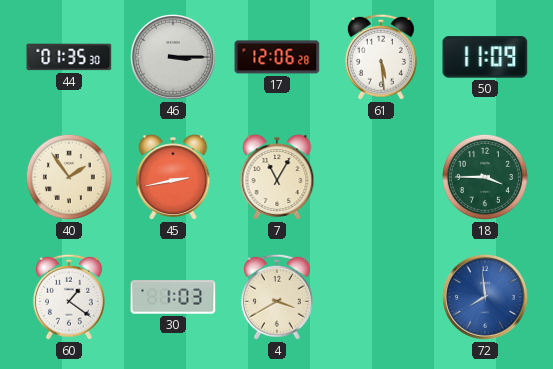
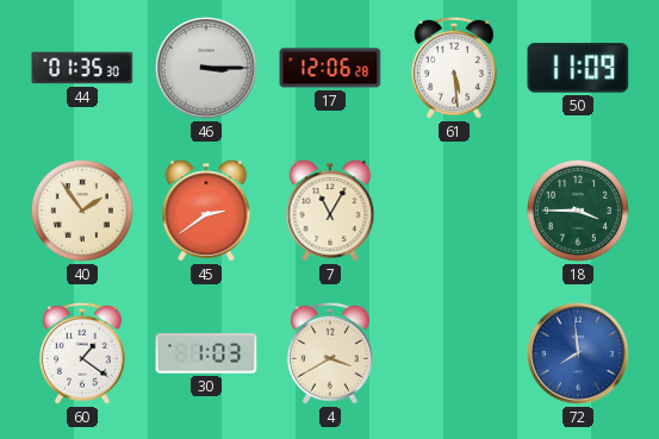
45: 2:43 -> 2:39 (206, 211)
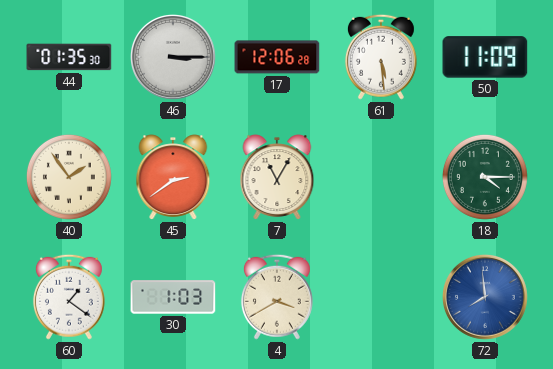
18: 3:45 -> 4:15 (485, 177)
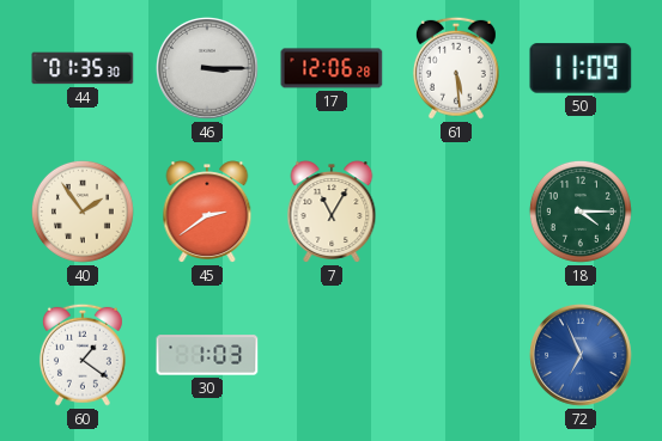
4: 3:40 -> none (277, 297)
72: 7:59 -> 6:56 (582, 356)
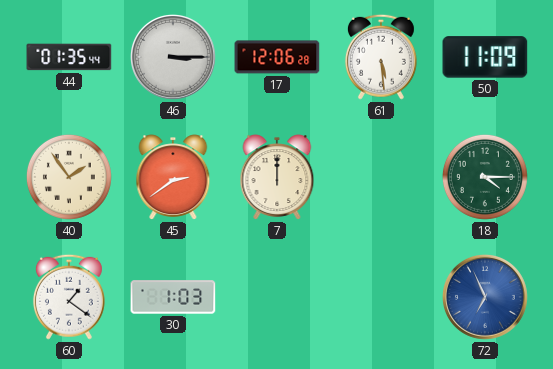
44: 01:35:30 -> 01:35:44 (69, 57)
7: 11:05 -> 12:00 (277, 177)
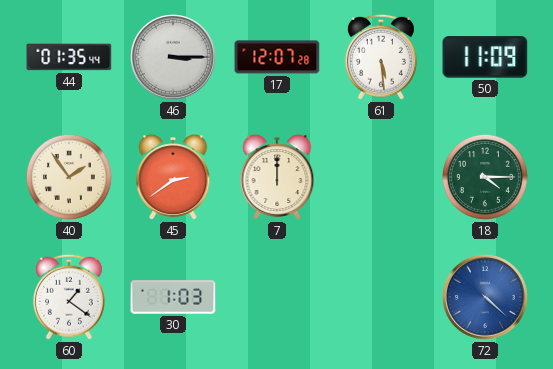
17: 12:06 -> 12:07 (277, 57)
72: 6:56 -> 4:22 (486, 298)
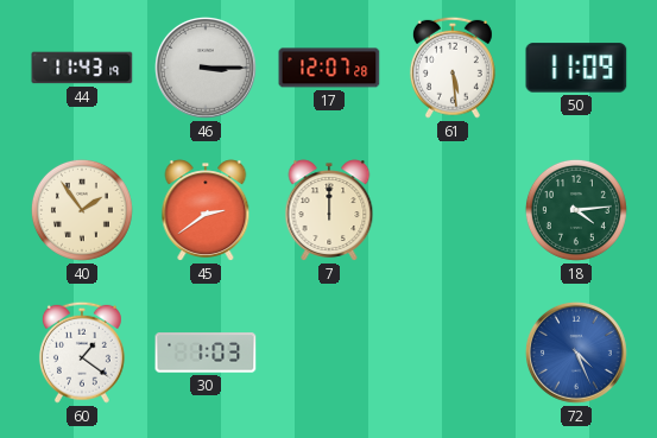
44: 01:35 -> 11:43 (82, 68)
18: 4:15 -> 4:14 (576, 210)
72: 4:22 -> 4:26 (577, 354)
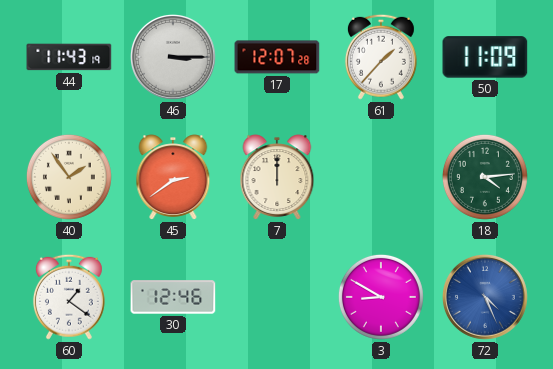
61: 5:29 -> 1:37 (381, 57)
30: 1:03 -> 12:46 (173, 297)
3: none -> 8:50 (381, 297)
